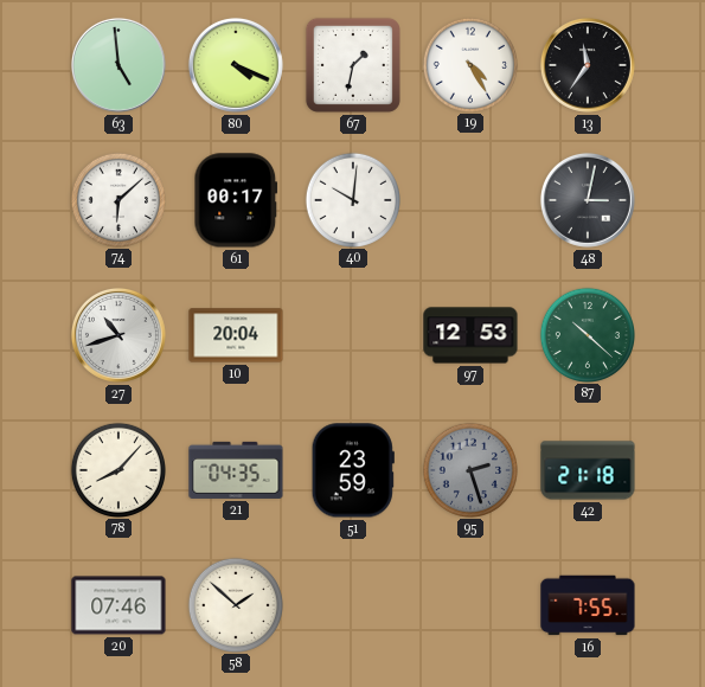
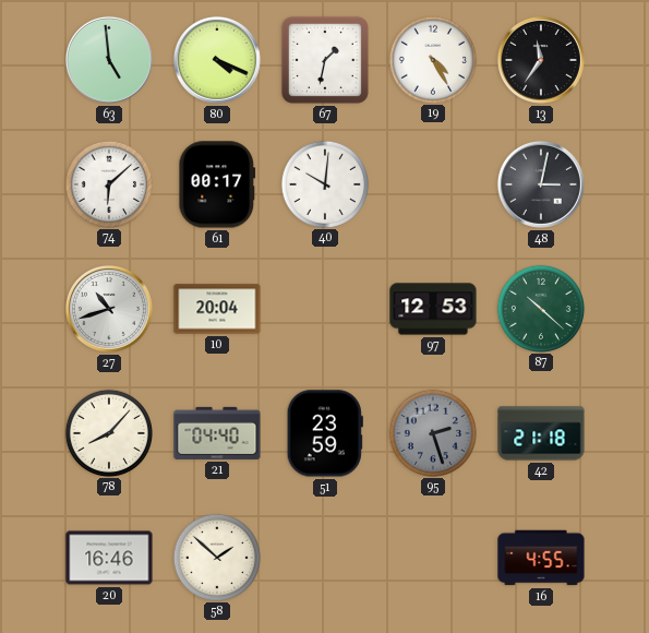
21: 04:35 -> 04:40 (217, 433)
20: 07:46 -> 16:46 (109, 558)
16: 7:55 -> 4:55 (541, 558)
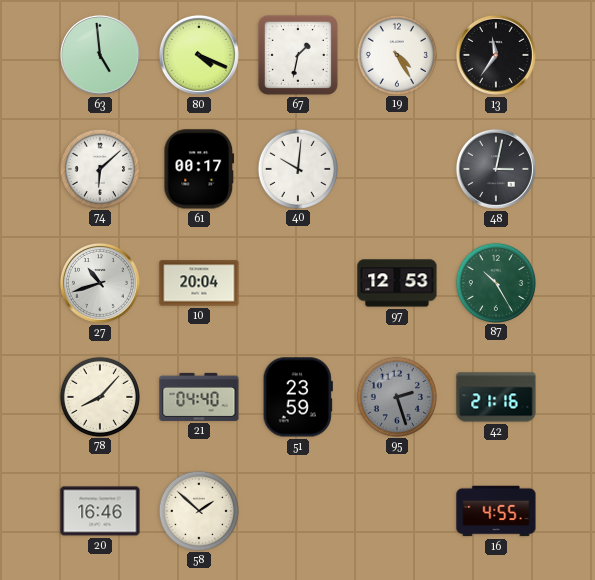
87: 10:22 -> 10:25 (495, 282)
42: 21:18 -> 21:16 (496, 397)
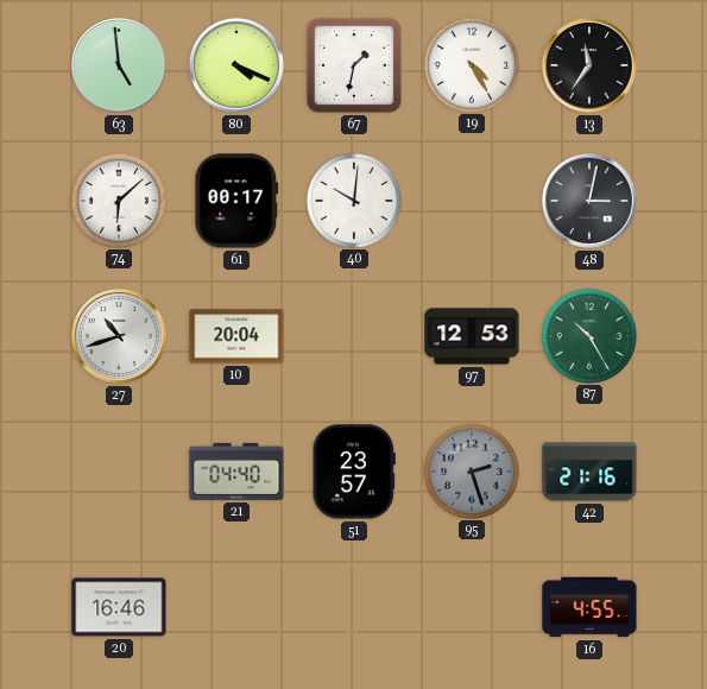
78: 8:07 -> none (99, 396)
51: 23:59 -> 23:57 (354, 472)
58: 1:52 -> none (198, 510)
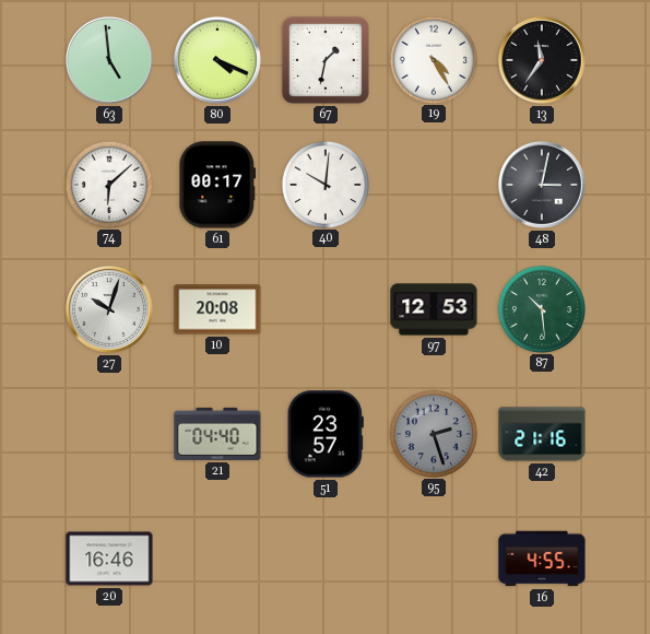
27: 10:42 -> 10:03 (109, 309)
10: 20:04 -> 20:08 (217, 309)
87: 10:25 -> 10:29 (541, 308)
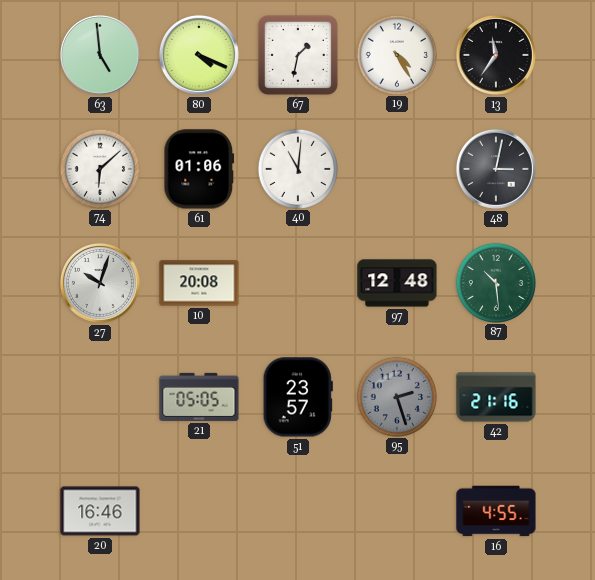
61: 00:17 -> 01:06 (199, 169)
40: 10:01 -> 11:01 (297, 168)
97: 12:53 -> 12:48 (397, 283)
21: 04:40 -> 05:05 (199, 397)
